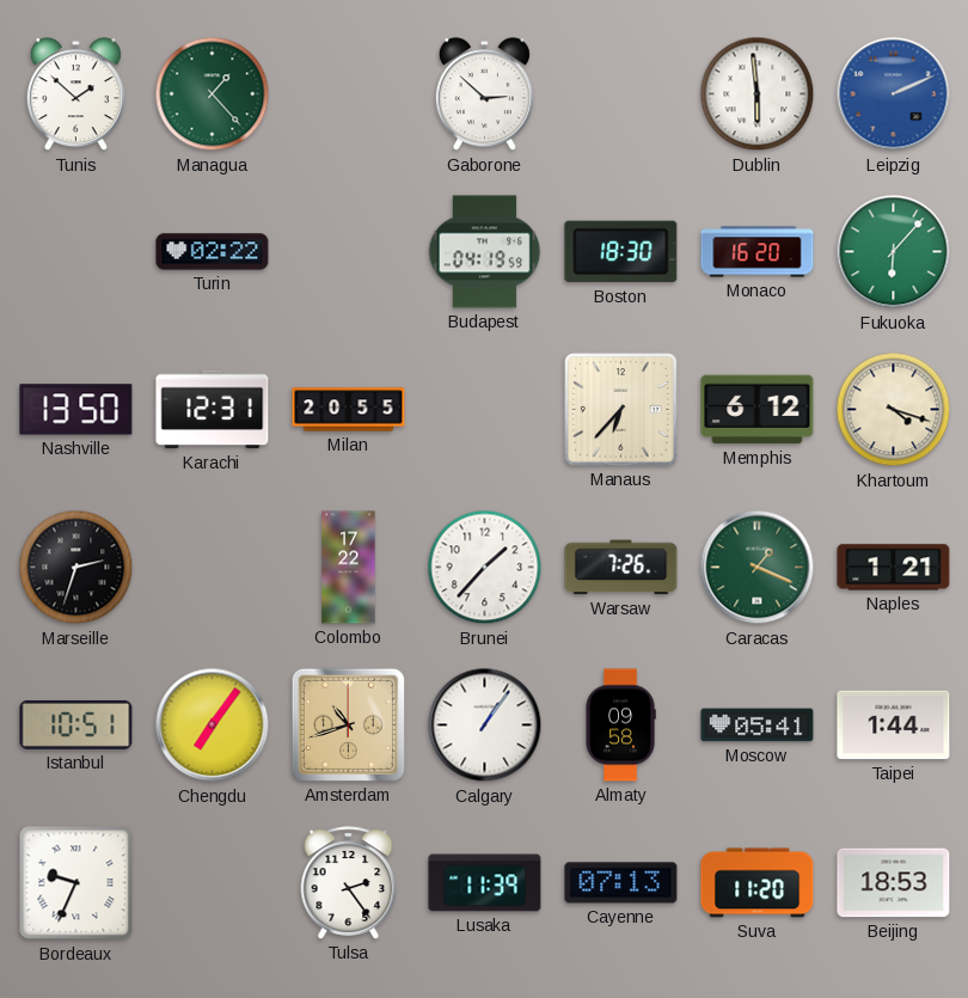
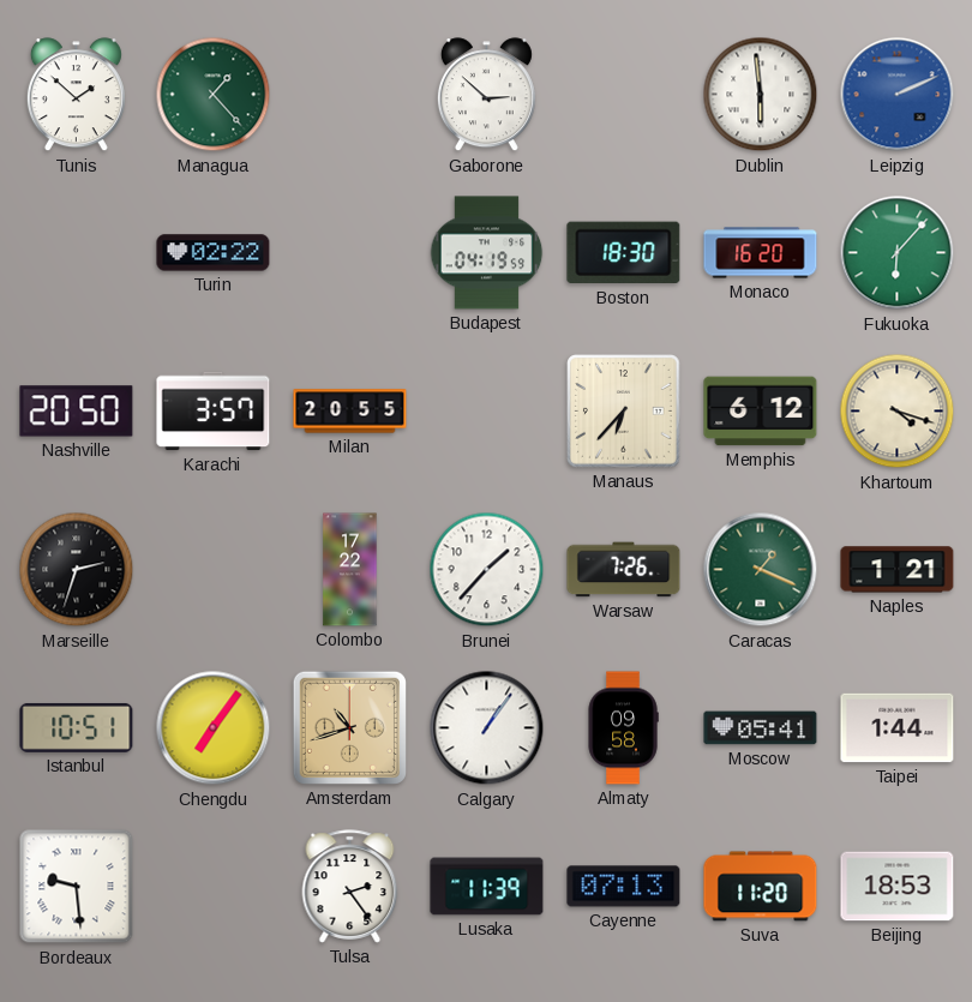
Nashville: 13:50 -> 20:50 (77, 412)
Karachi: 12:31 -> 3:57 (214, 412)
Bordeaux: 9:34 -> 9:29 (77, 887)
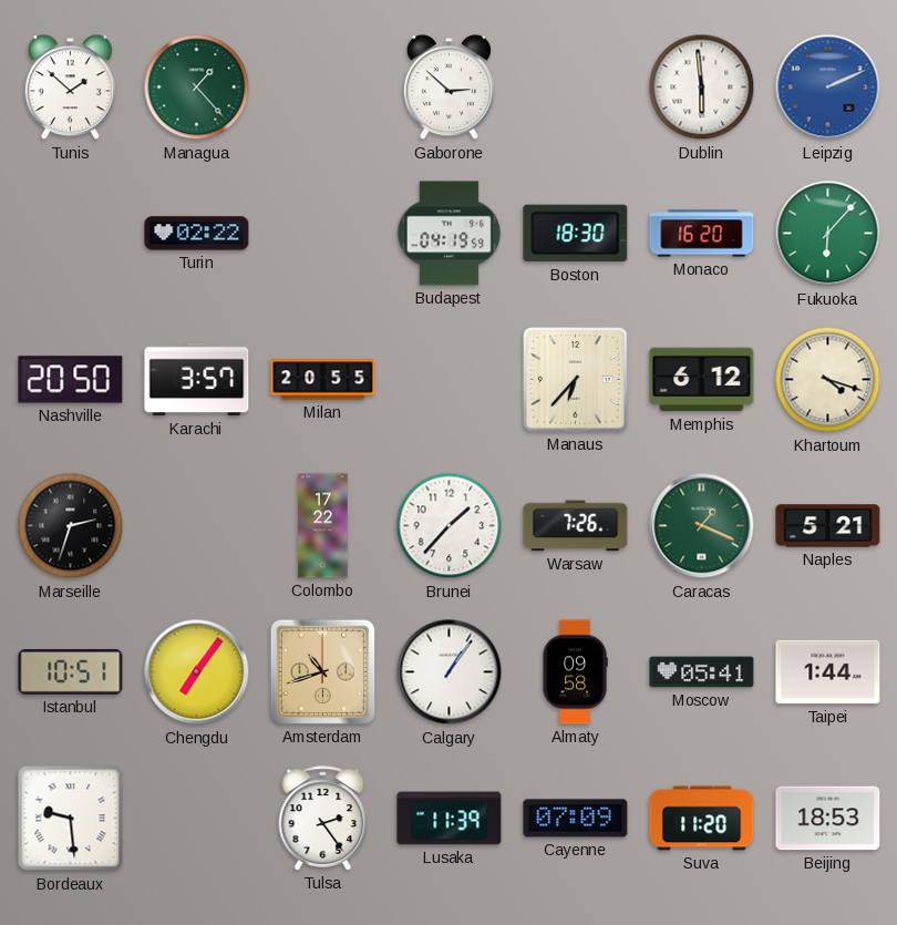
Naples: 1:21 -> 5:21 (828, 526)
Cayenne: 07:13 -> 07:09 (576, 819)
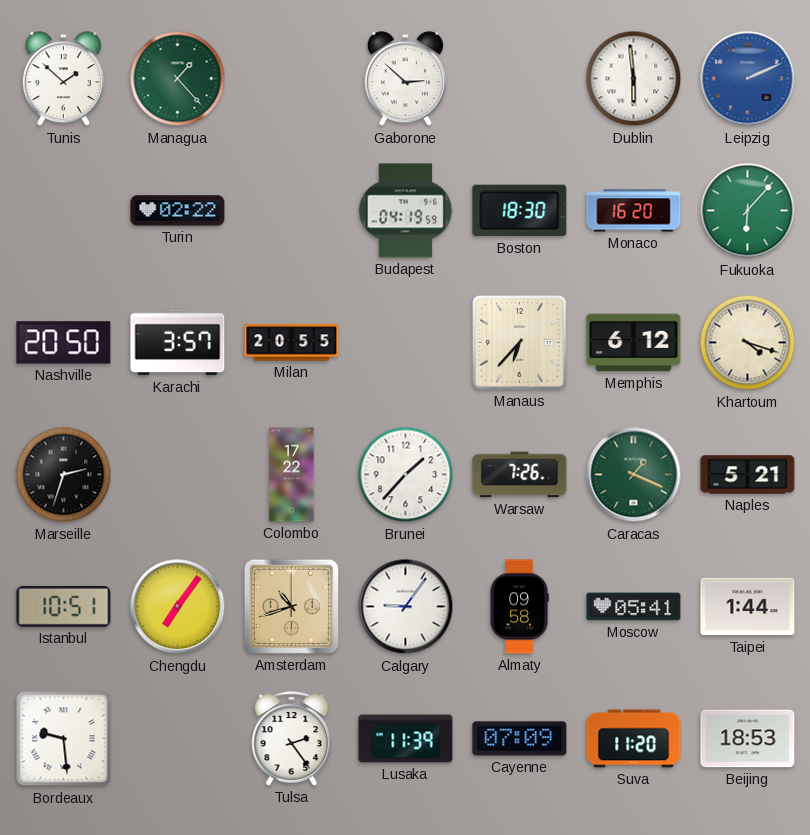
Calgary: 1:06 -> 9:06 (406, 607)
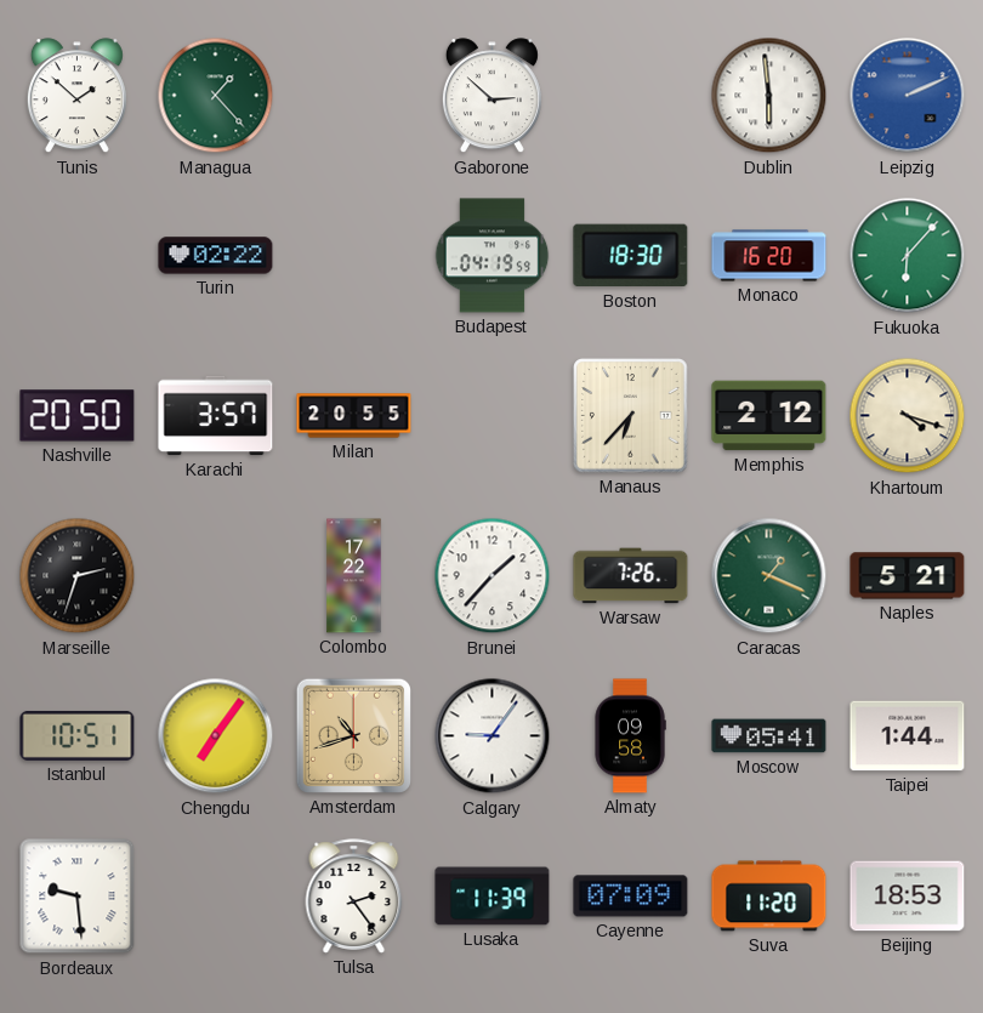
Memphis: 6:12 -> 2:12 (769, 416)
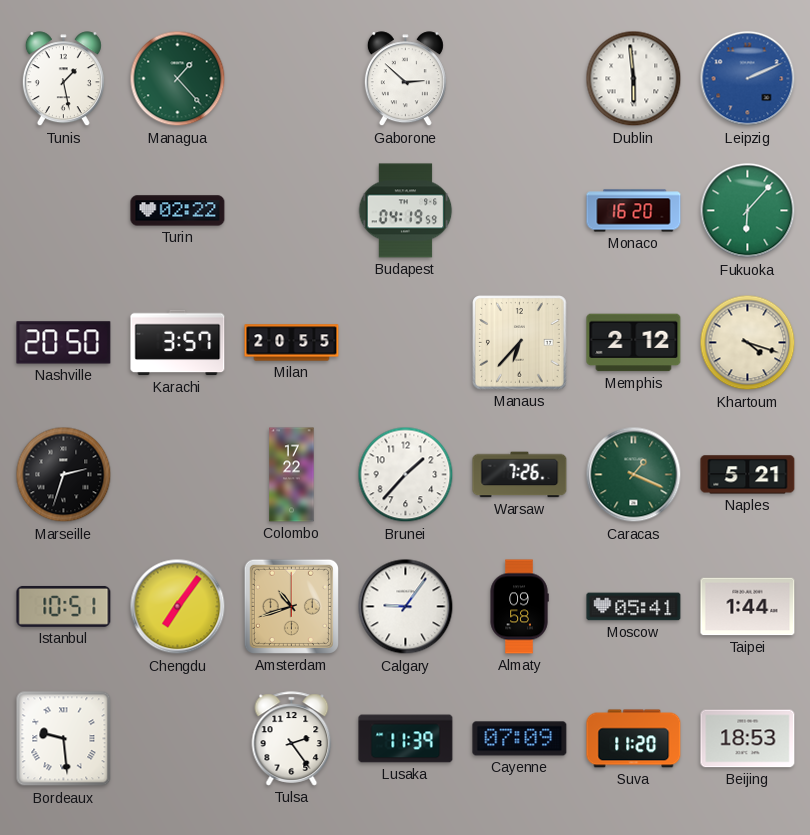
Tunis: 1:52 -> 1:28 (63, 79)
Boston: 18:30 -> none (631, 256)
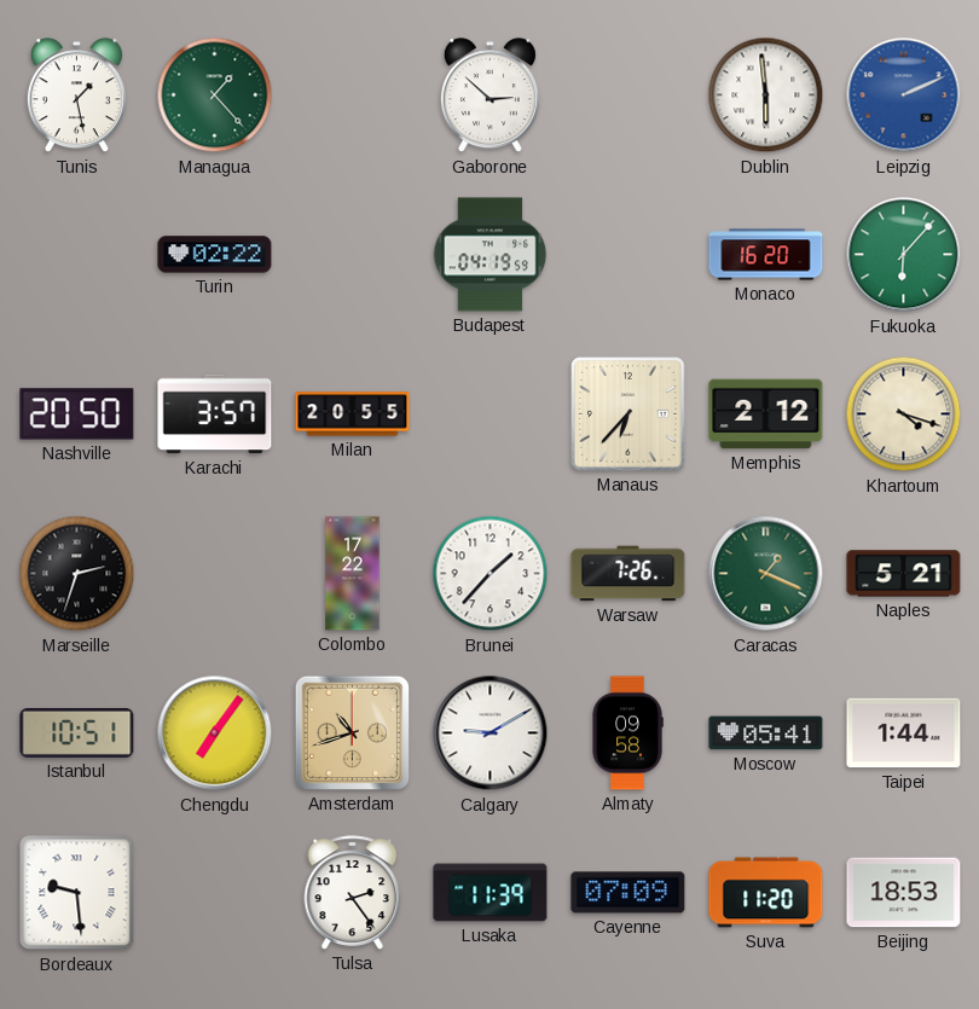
Calgary: 9:06 -> 9:10 (491, 733)
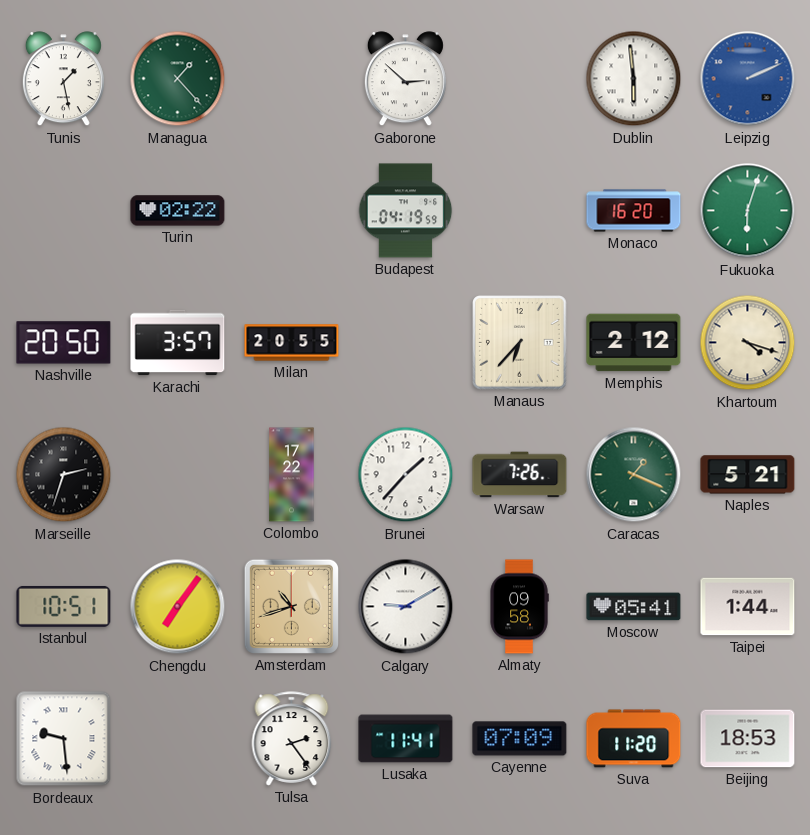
Fukuoka: 6:07 -> 6:03 (748, 211)
Lusaka: 11:39 -> 11:41 (406, 739)
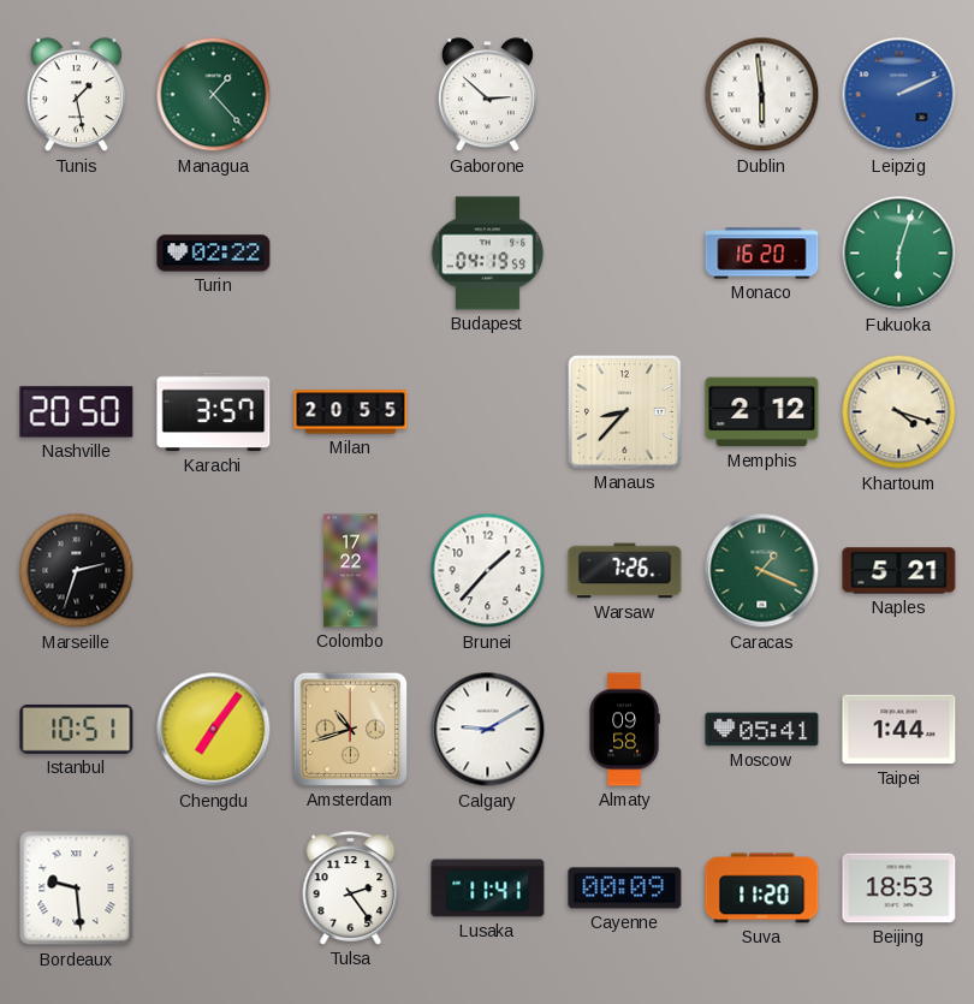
Manaus: 6:37 -> 8:37 (625, 412)
Cayenne: 07:09 -> 00:09 (625, 889)
